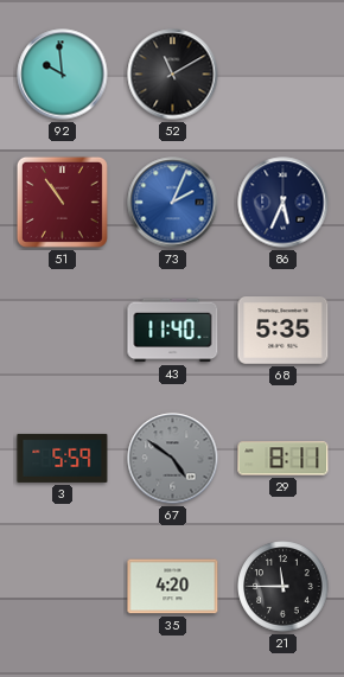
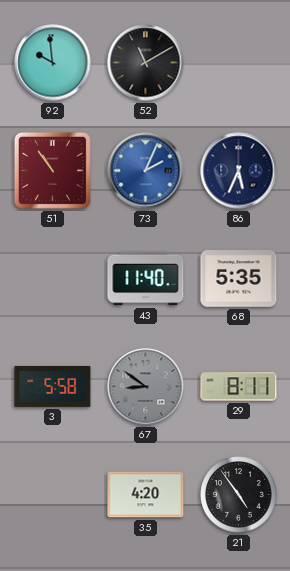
3: 5:59 -> 5:58 (53, 386)
67: 4:51 -> 8:51 (146, 387)
21: 11:45 -> 4:54 (239, 495)
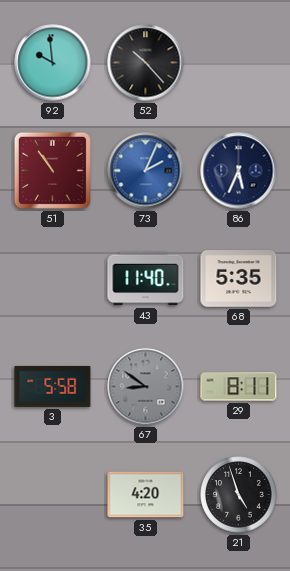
52: 11:10 -> 10:23 (146, 63)
21: 4:54 -> 4:57 (239, 495)
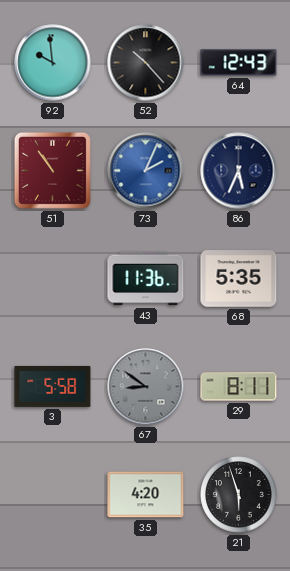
64: none -> 12:43 (239, 63)
43: 11:40 -> 11:36 (146, 279)
21: 4:57 -> 5:57 (239, 495)
